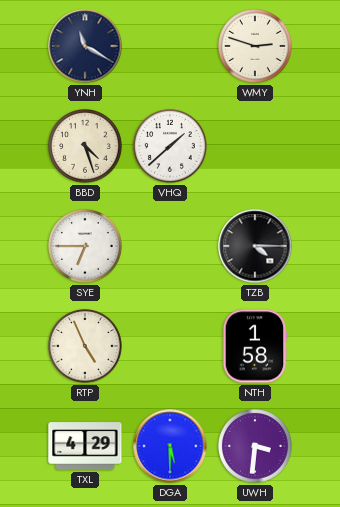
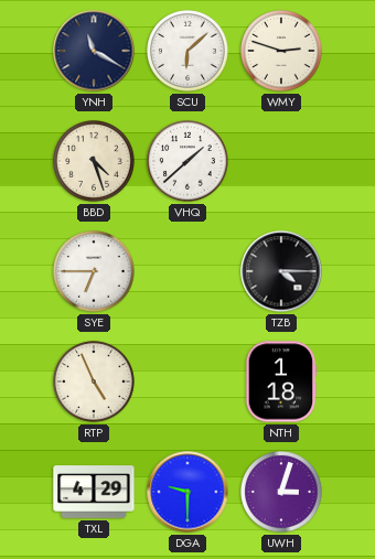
SCU: none -> 6:08 (189, 52)
NTH: 1:58 -> 1:18 (281, 381)
DGA: 5:30 -> 9:30 (187, 492)
UWH: 3:31 -> 3:03 (282, 493)
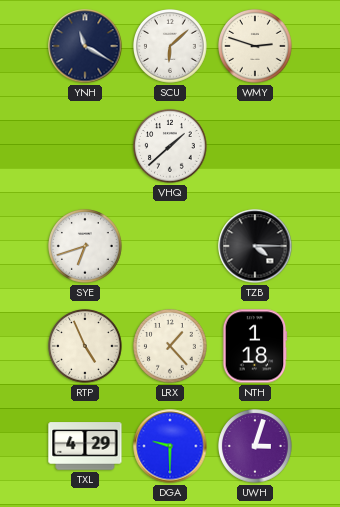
BBD: 4:27 -> none (95, 162)
SYE: 6:45 -> 6:42 (86, 247)
LRX: none -> 1:23 (171, 347)
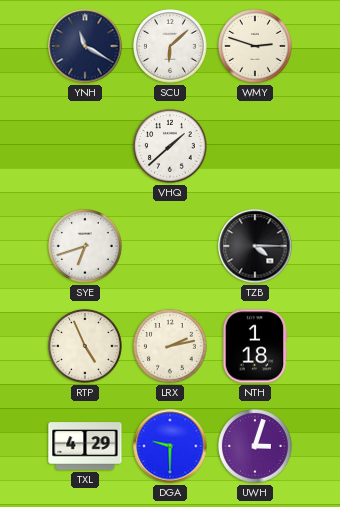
LRX: 1:23 -> 2:13 (171, 347)
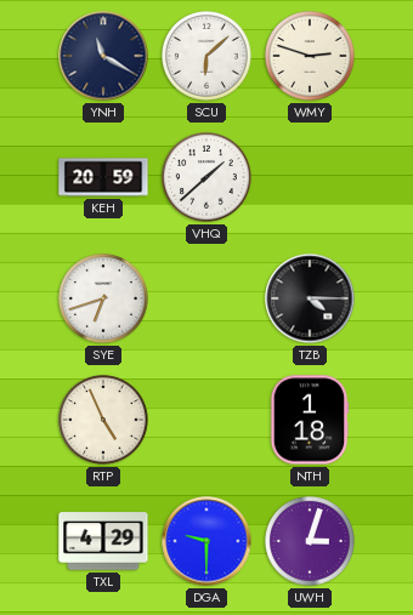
KEH: none -> 20:59 (103, 177)
LRX: 2:13 -> none (171, 347)
